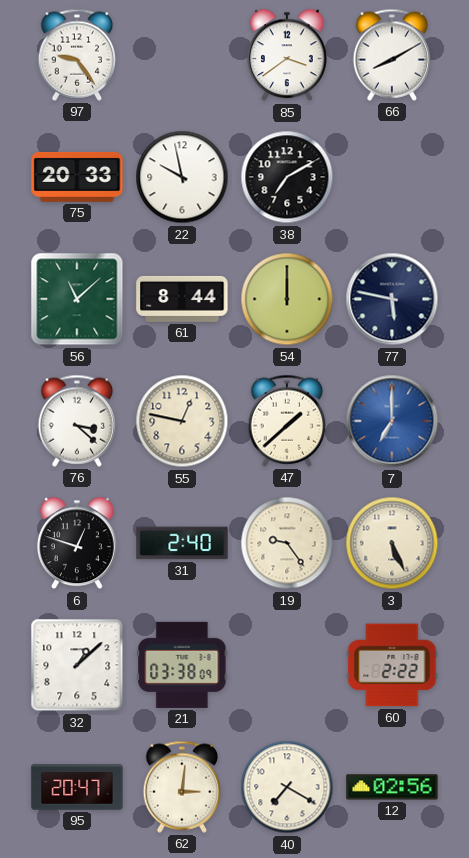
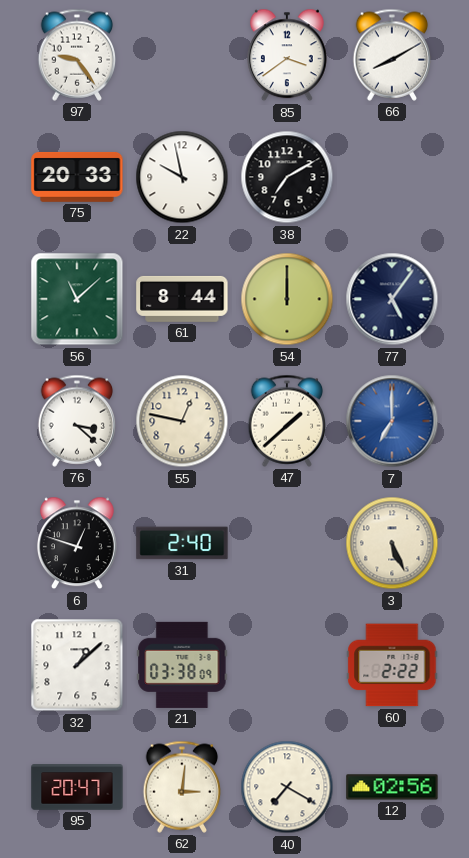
77: 5:47 -> 5:06 (392, 299)
19: 9:24 -> none (287, 543)
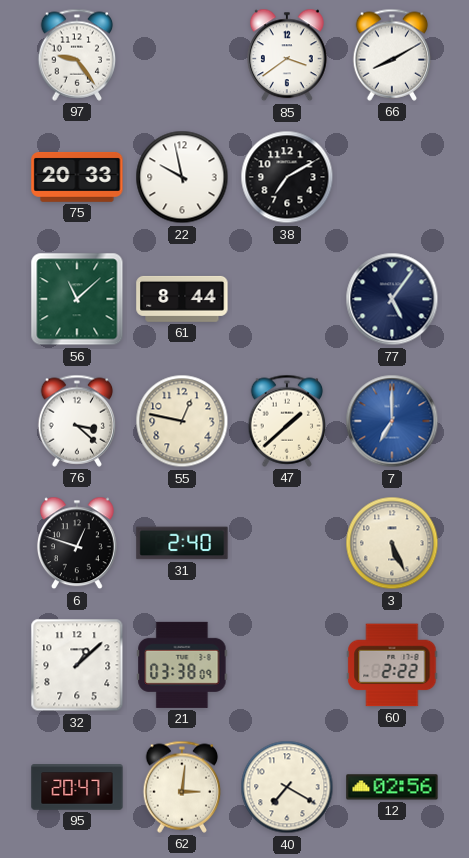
54: 12:00 -> none (287, 299)
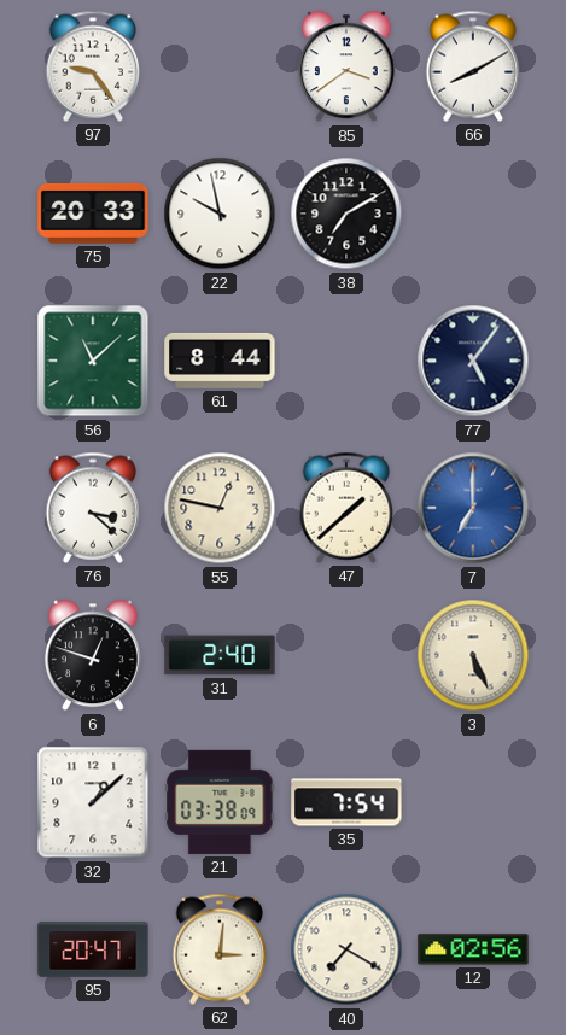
35: none -> 7:54 (346, 802)
60: 2:22 -> none (392, 665)
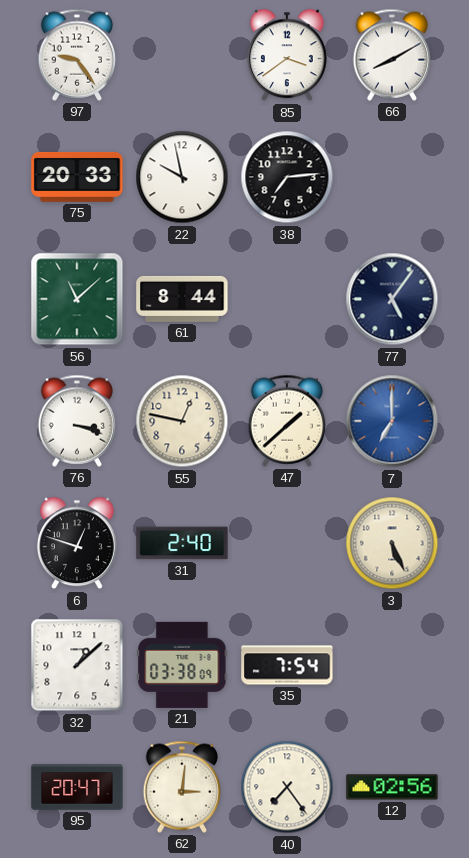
38: 7:10 -> 7:14 (287, 177)
76: 3:22 -> 3:18 (77, 421)
40: 7:20 -> 7:24 (287, 787)
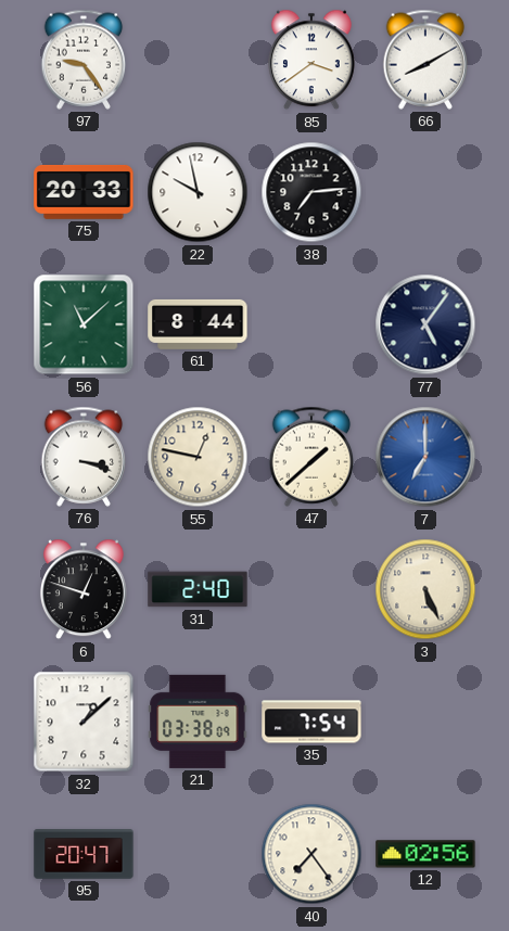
62: 3:01 -> none (182, 787)
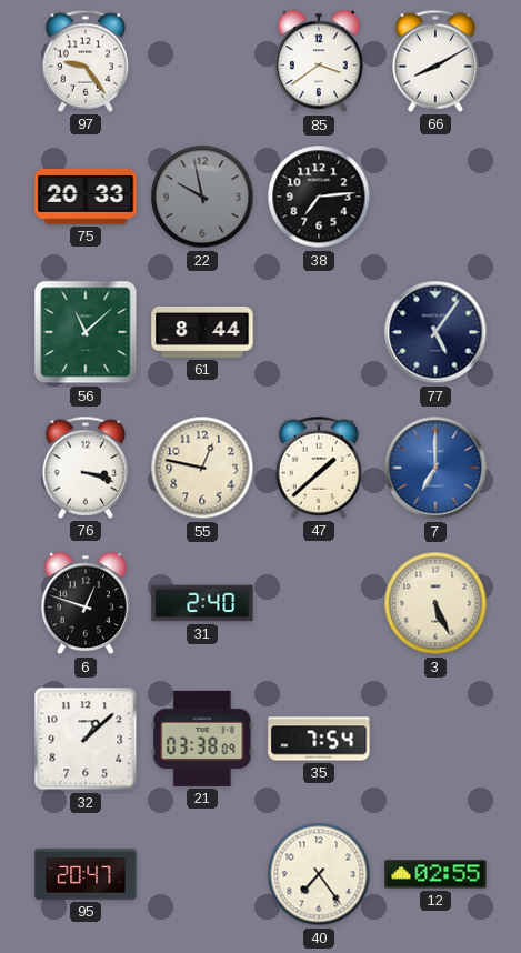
22 dial: white -> grey (202, 197)
12: 02:56 -> 02:55 (435, 874)
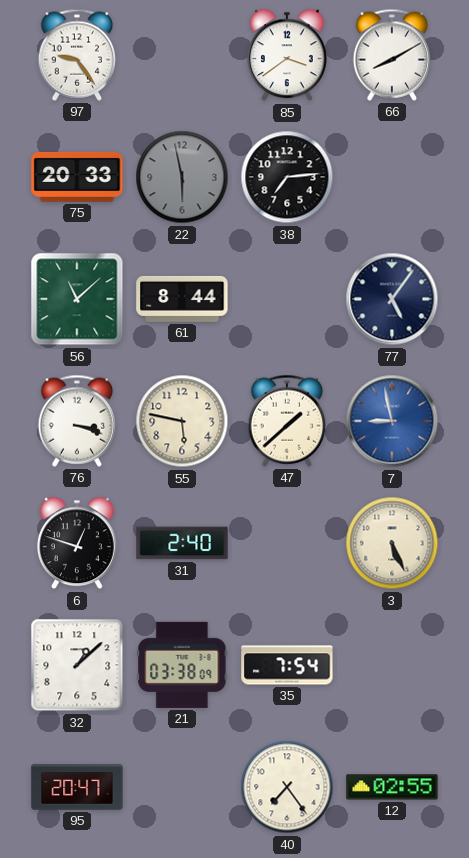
22: 9:58 -> 5:58 (182, 177)
55: 12:47 -> 5:47 (182, 421)
7: 7:00 -> 8:58 (392, 421)
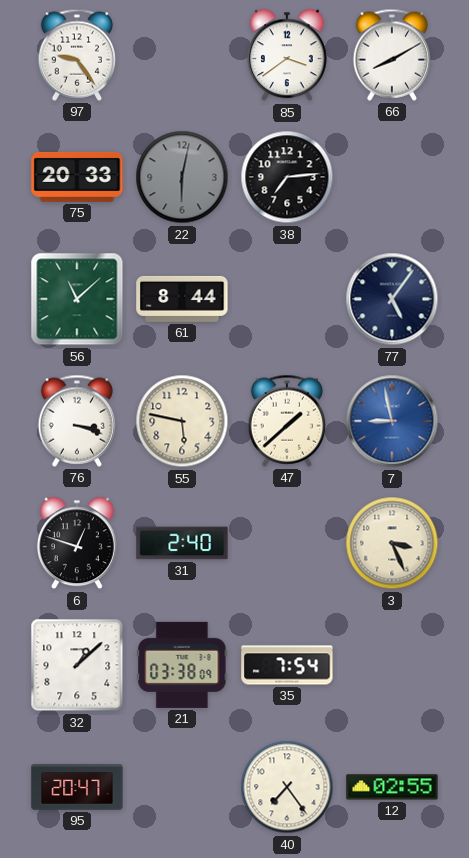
22: 5:58 -> 6:02 (182, 177)
3: 5:26 -> 3:26 (392, 543)
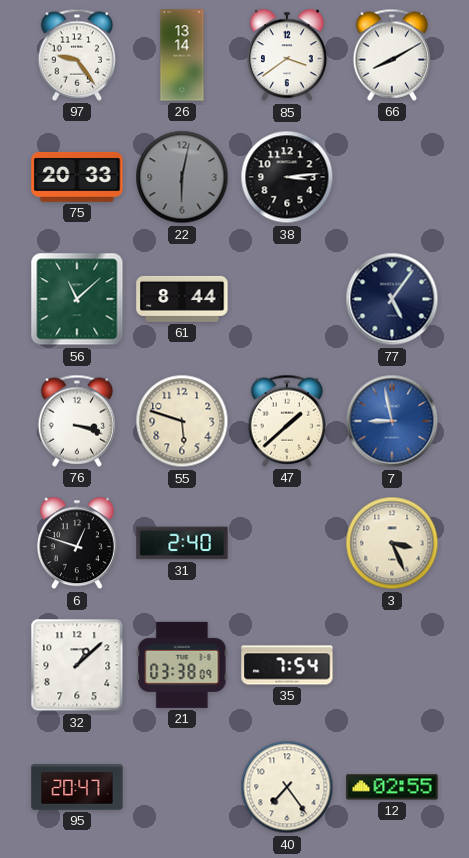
26: none -> 13:14 (182, 55)
38: 7:14 -> 3:14 (287, 177)
55: 5:47 -> 5:48 (182, 421)
